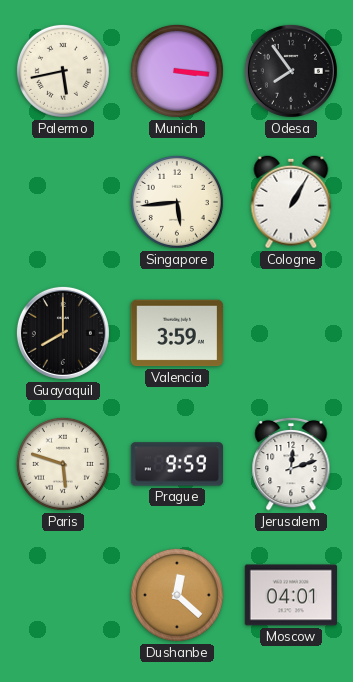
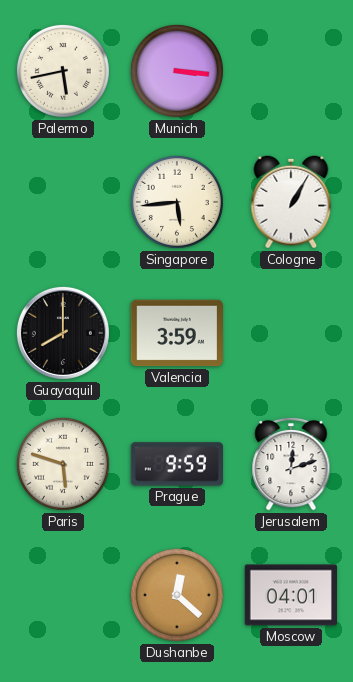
Odesa: 7:54 -> none (291, 71)
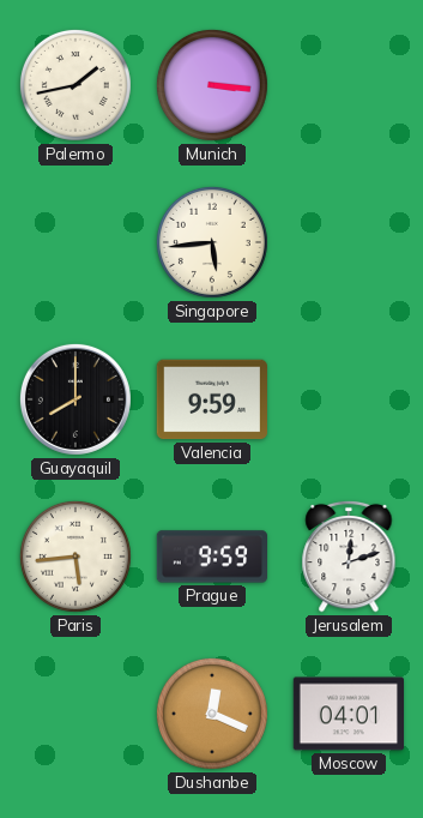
Palermo: 5:43 -> 1:43 (75, 85)
Cologne: 1:05 -> none (291, 202)
Valencia: 3:59 -> 9:59 (211, 399)
Paris: 5:48 -> 5:44 (75, 557)
Dushanbe: 12:22 -> 12:19 (212, 714)
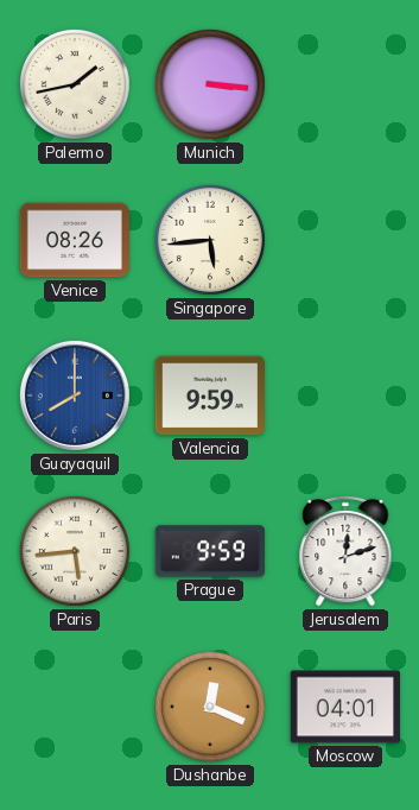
Venice: none -> 08:26 (74, 240)
Guayaquil dial: black -> blue (75, 395)
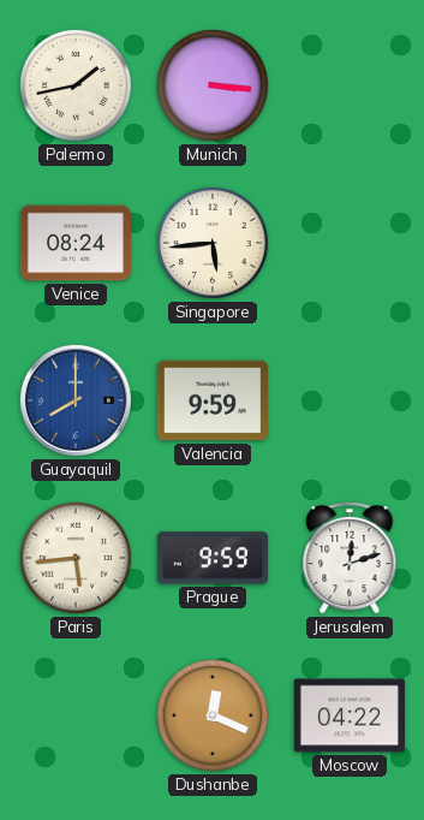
Venice: 08:26 -> 08:24 (74, 243)
Moscow: 04:01 -> 04:22 (348, 715)
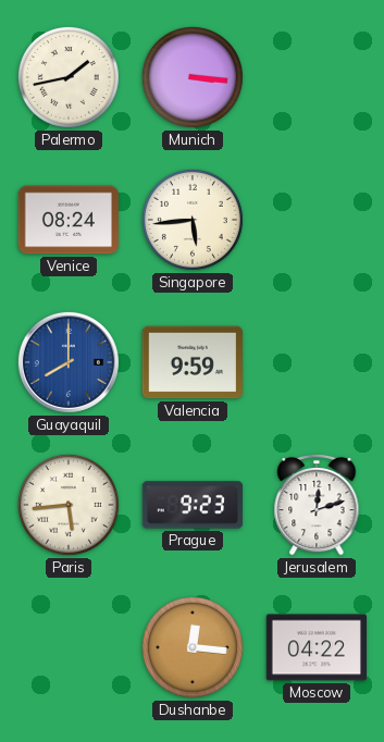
Prague: 9:59 -> 9:23 (193, 505)
Dushanbe: 12:19 -> 12:16 (193, 647)
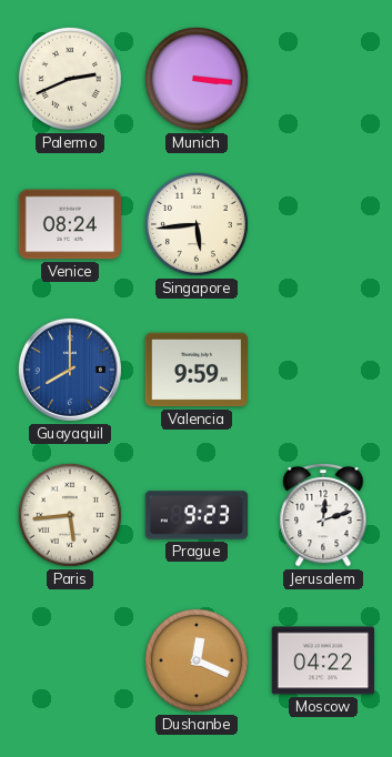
Palermo: 1:43 -> 2:41 (70, 79)
Dushanbe: 12:16 -> 12:19 (197, 660)
